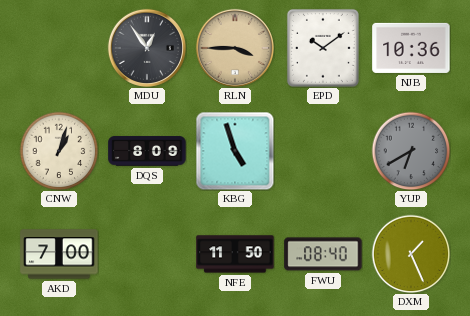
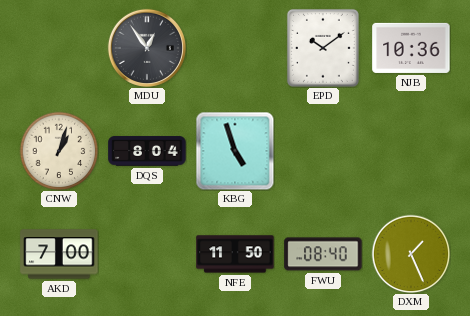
RLN: 3:45 -> none (235, 48)
DQS: 8:09 -> 8:04 (147, 151)
YUP: 6:40 -> none (411, 151)
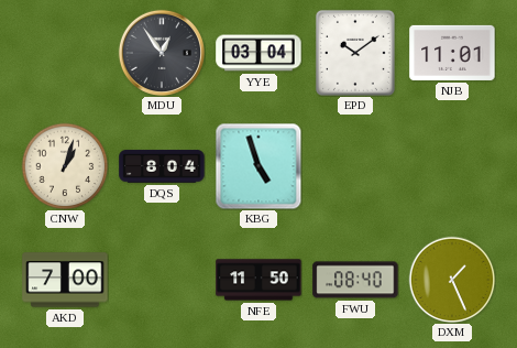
YYE: none -> 03:04 (258, 53)
NJB: 10:36 -> 11:01 (452, 53)
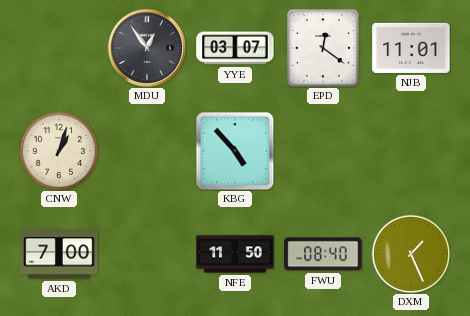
YYE: 03:04 -> 03:07 (235, 48)
EPD: 10:09 -> 12:21 (323, 48)
DQS: 8:04 -> none (162, 166)
KBG: 4:57 -> 4:53 (235, 151)
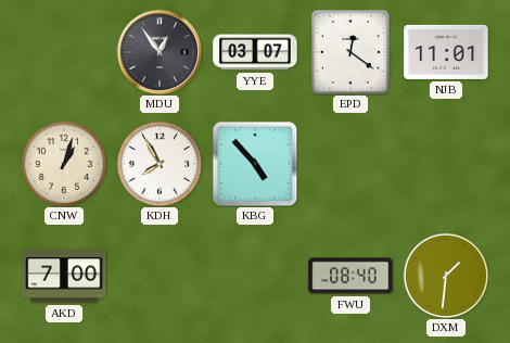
KDH: none -> 7:55 (160, 164)
NFE: 11:50 -> none (235, 254)
DXM: 1:26 -> 1:31 (446, 276)
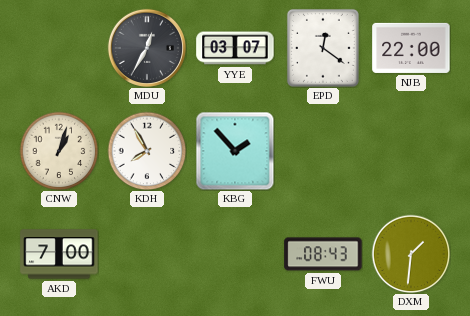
MDU: 12:54 -> 12:35 (147, 48)
NJB: 11:01 -> 22:00 (411, 48)
KBG: 4:53 -> 1:53 (235, 151)
FWU: 08:40 -> 08:43 (323, 254)
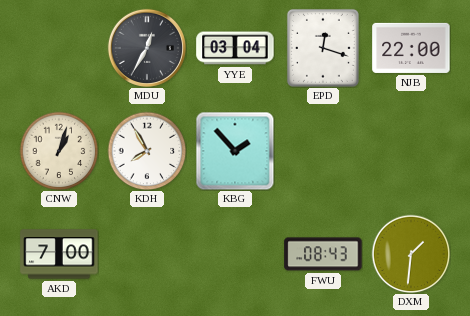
YYE: 03:07 -> 03:04 (235, 48)
EPD: 12:21 -> 12:18 (323, 48)
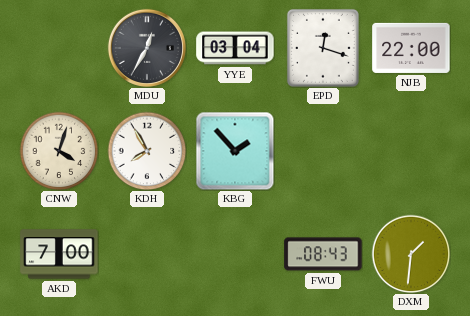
CNW: 1:03 -> 4:03 (59, 151)
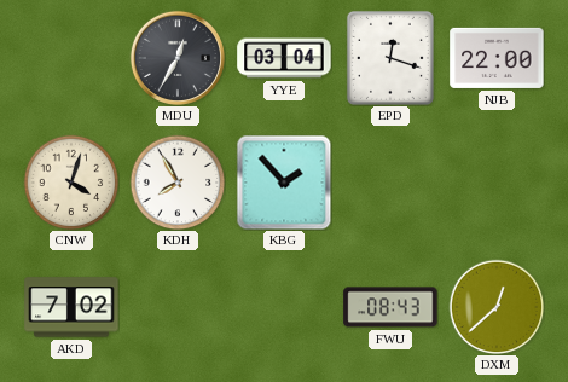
AKD: 7:00 -> 7:02 (71, 307)
DXM: 1:31 -> 12:38 (497, 307)
